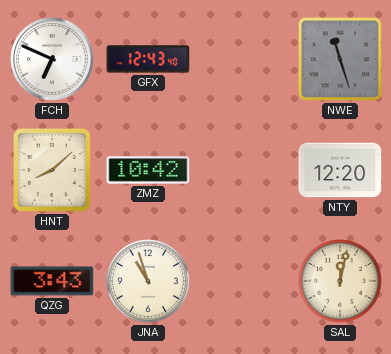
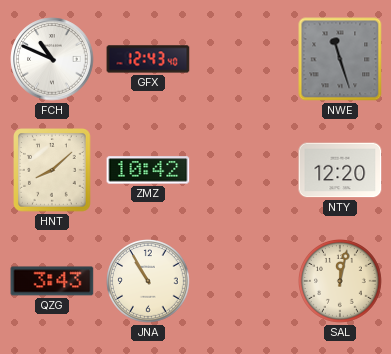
FCH: 6:49 -> 10:49 (52, 59)
JNA: 10:57 -> 10:55 (149, 282)
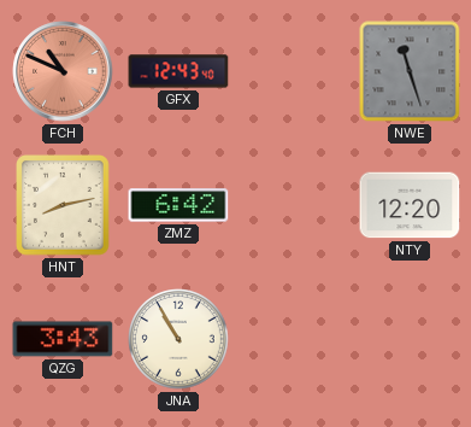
FCH dial: white -> salmon (63, 71)
HNT: 8:08 -> 8:13 (64, 206)
ZMZ: 10:42 -> 6:42 (178, 205)
SAL: 12:02 -> none (341, 282)
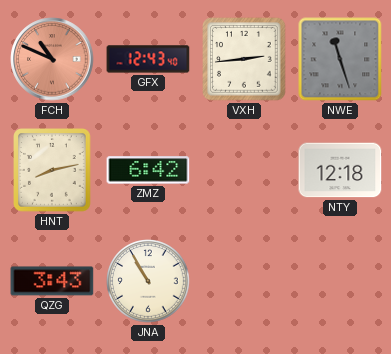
VXH: none -> 2:44 (244, 59)
NTY: 12:20 -> 12:18 (340, 170)
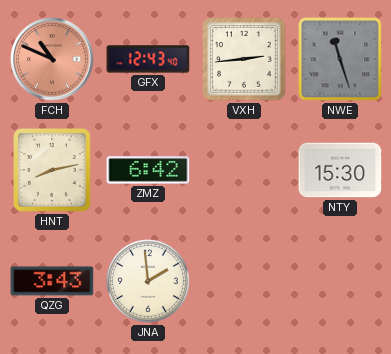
NTY: 12:18 -> 15:30 (340, 170)
JNA: 10:55 -> 1:59 (149, 282)
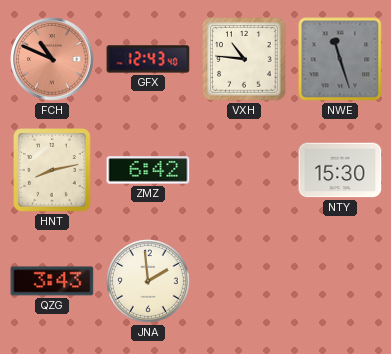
VXH: 2:44 -> 10:46 (244, 59)
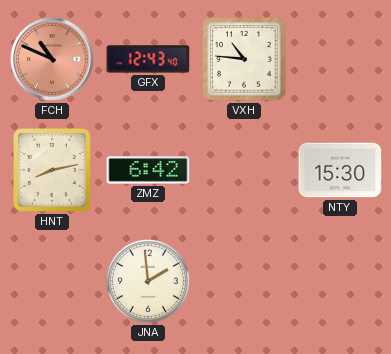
NWE: 11:27 -> none (340, 59)
QZG: 3:43 -> none (52, 281)
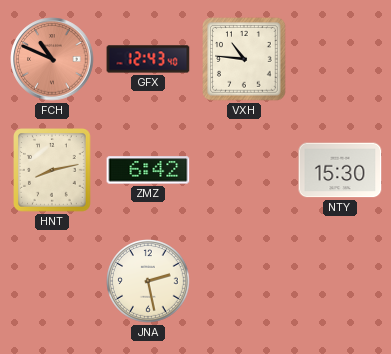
JNA: 1:59 -> 2:28 (149, 282)
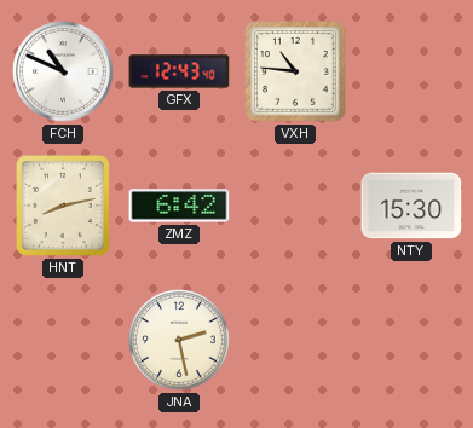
FCH dial: salmon -> white (63, 71)
